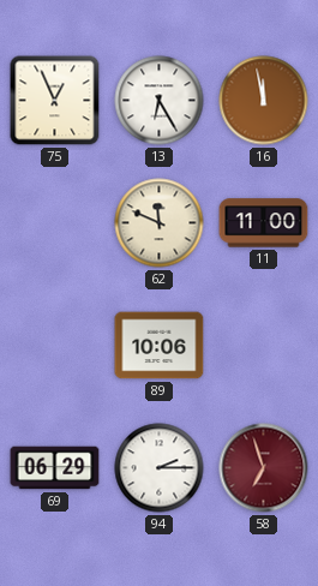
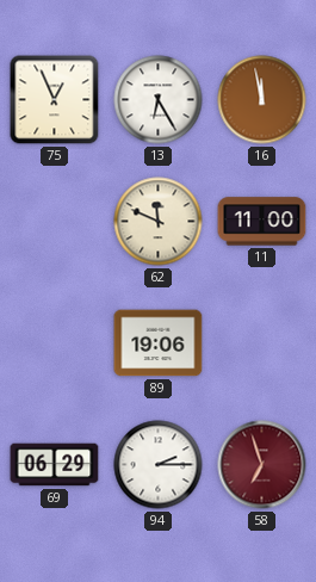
89: 10:06 -> 19:06 (159, 343)
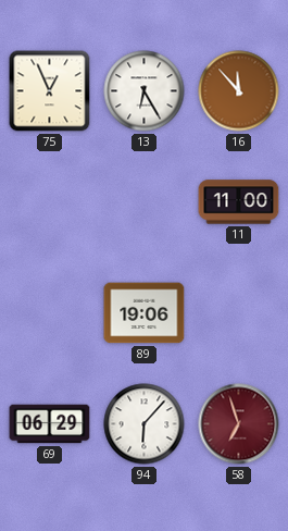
16: 11:58 -> 11:53 (239, 91)
62: 11:49 -> none (159, 222)
94: 2:15 -> 6:07 (145, 424)
